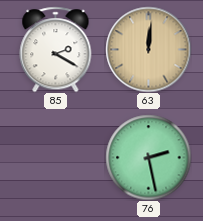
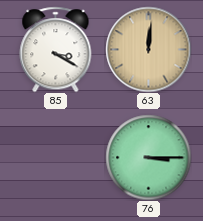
85: 2:20 -> 3:20 (56, 49)
76: 2:28 -> 3:15 (148, 157)
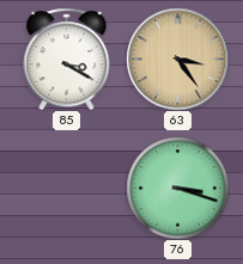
63: 12:01 -> 3:24 (177, 59)
76: 3:15 -> 3:18 (177, 188)
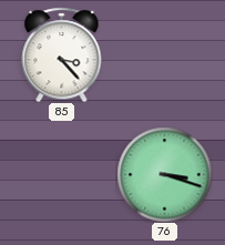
85: 3:20 -> 3:23 (62, 54)
63: 3:24 -> none (177, 59)
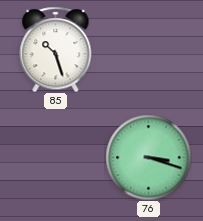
85: 3:23 -> 10:27 (56, 49)
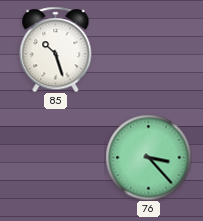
76: 3:18 -> 3:23 (148, 157)
